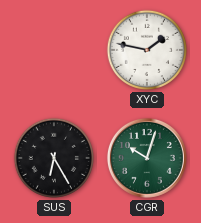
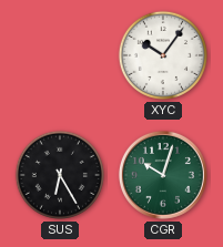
XYC: 1:47 -> 10:06 (163, 55)
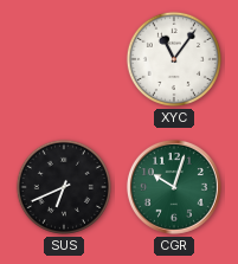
XYC: 10:06 -> 11:06 (174, 59)
SUS: 6:25 -> 6:41 (64, 187)
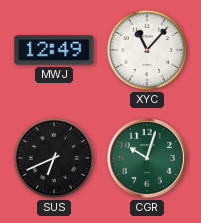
MWJ: none -> 12:49 (54, 50)
XYC: 11:06 -> 11:07 (147, 50)
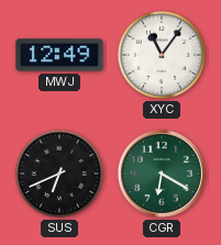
XYC: 11:07 -> 11:06 (162, 55)
CGR: 10:03 -> 6:20 (162, 174)
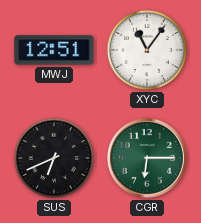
MWJ: 12:49 -> 12:51 (54, 50)
CGR: 6:20 -> 6:15 (147, 158)
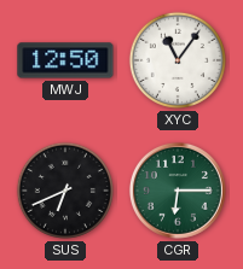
MWJ: 12:51 -> 12:50 (65, 60)
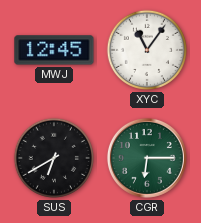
MWJ: 12:50 -> 12:45 (54, 50)
SUS: 6:41 -> 6:40 (54, 158)
